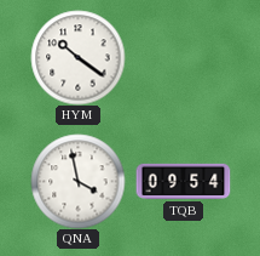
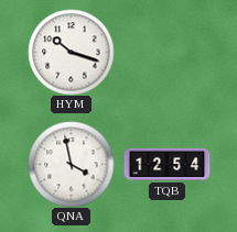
HYM: 10:21 -> 10:18 (71, 52)
TQB: 09:54 -> 12:54 (166, 164)
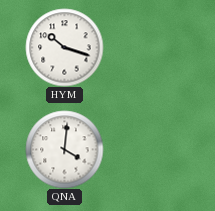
QNA: 3:58 -> 4:01 (64, 149)
TQB: 12:54 -> none (166, 164)
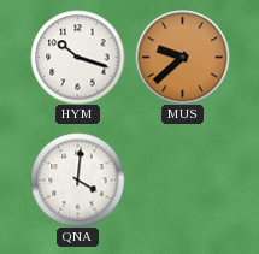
MUS: none -> 9:38 (182, 57)
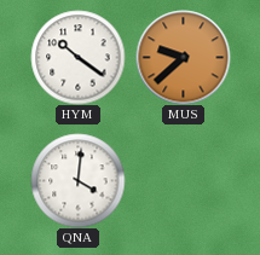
HYM: 10:18 -> 10:21 (77, 57)
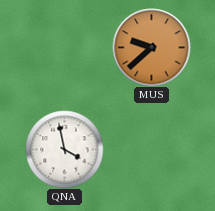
HYM: 10:21 -> none (77, 57)
QNA: 4:01 -> 3:58 (64, 149)
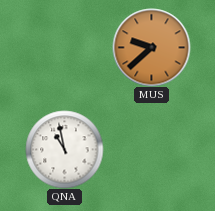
QNA: 3:58 -> 10:58 (64, 149)
